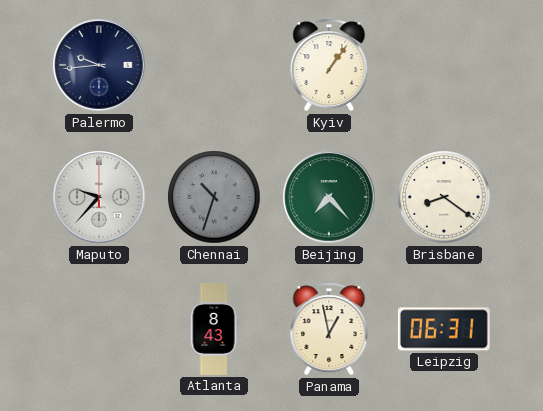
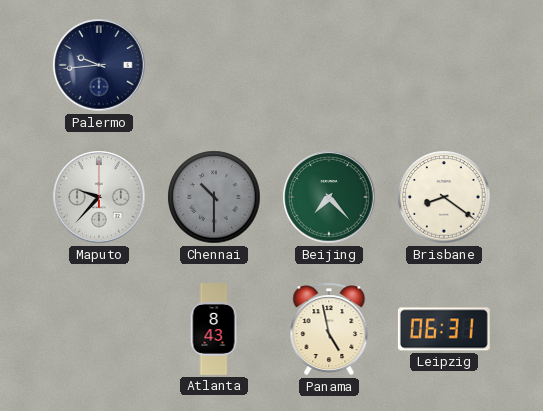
Kyiv: 1:06 -> none (329, 65)
Chennai: 10:33 -> 10:30 (214, 197)
Panama: 12:58 -> 4:58 (329, 329)
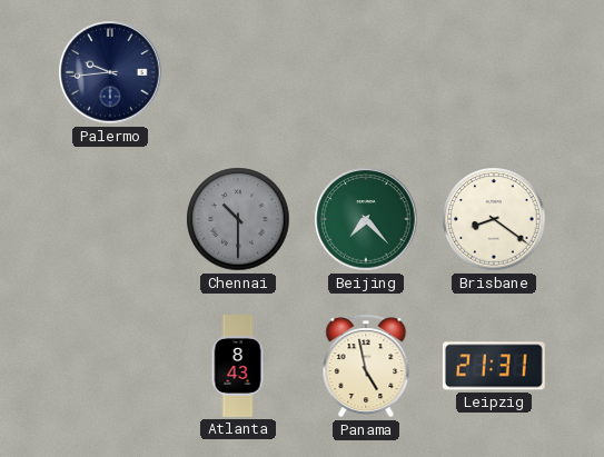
Maputo: 9:37 -> none (99, 197)
Leipzig: 06:31 -> 21:31 (494, 366)
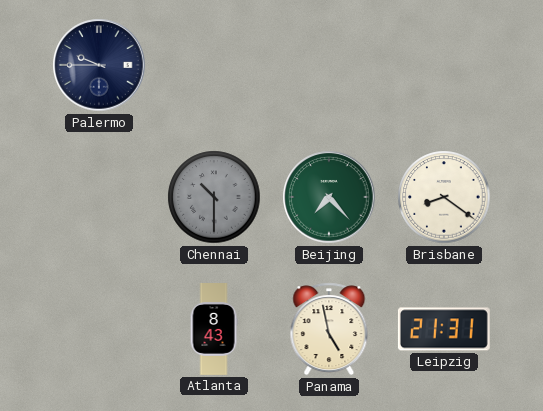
Palermo: 9:44 -> 9:45 (99, 65)
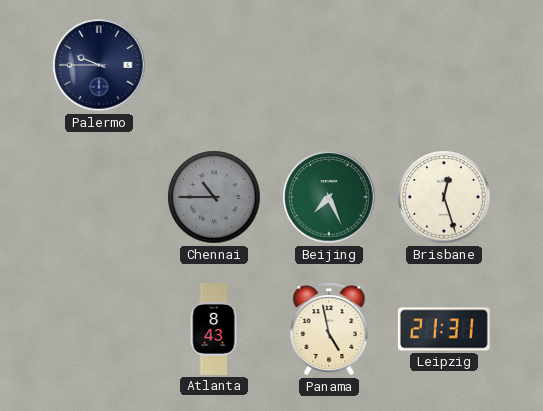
Chennai: 10:30 -> 10:45 (214, 197)
Beijing: 7:23 -> 7:26 (329, 197)
Brisbane: 8:21 -> 12:27 (444, 197)
